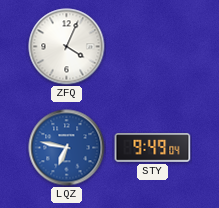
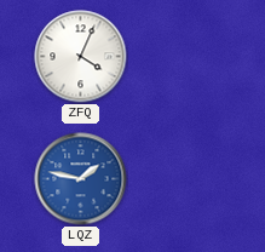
LQZ: 6:47 -> 1:47 (81, 179)
STY: 9:49 -> none (153, 148)
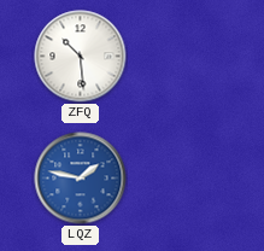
ZFQ: 4:04 -> 10:29 (81, 57)
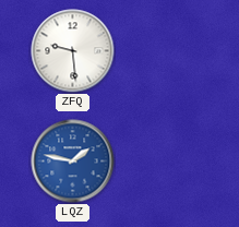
ZFQ: 10:29 -> 9:29 (73, 51)
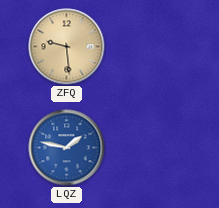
ZFQ dial: white -> champagne (67, 47)
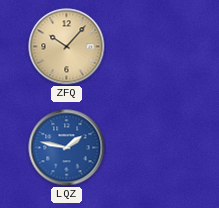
ZFQ: 9:29 -> 10:07 (67, 47)
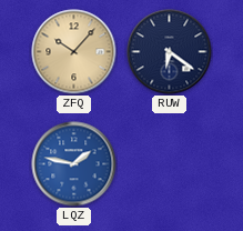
RUW: none -> 6:21 (170, 52)
